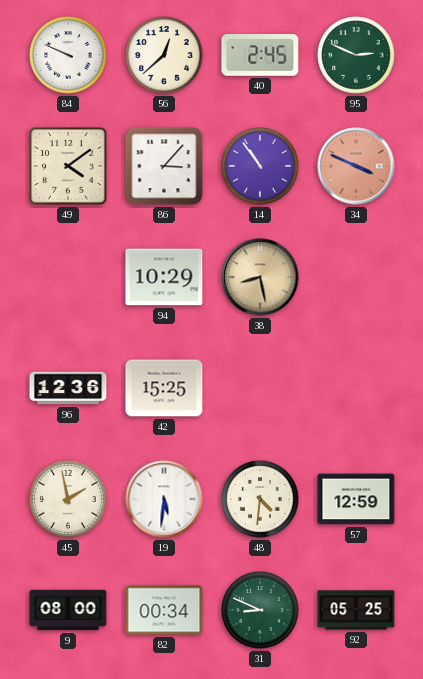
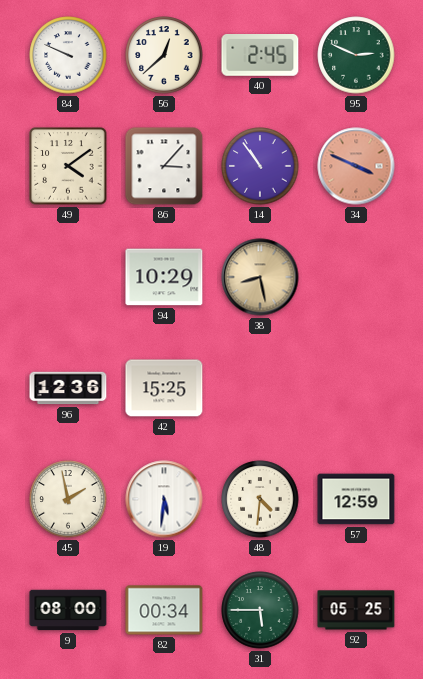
31: 8:49 -> 5:45 (260, 610)
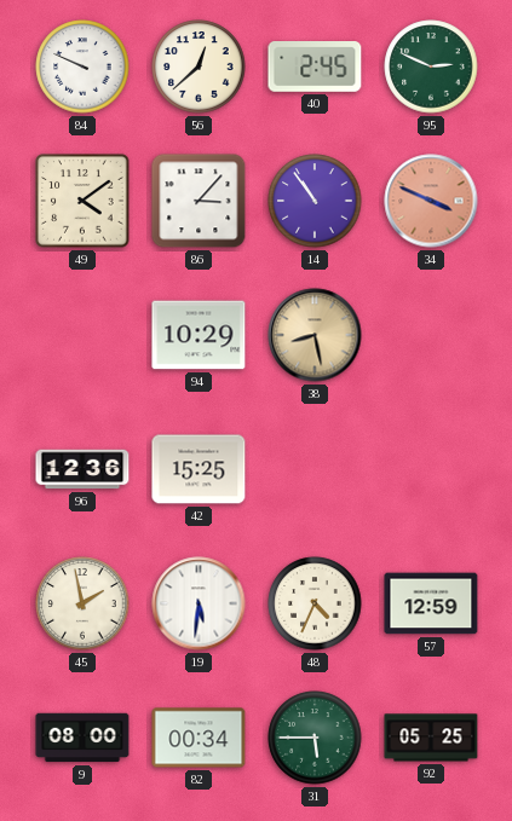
48: 4:31 -> 4:34 (315, 603)
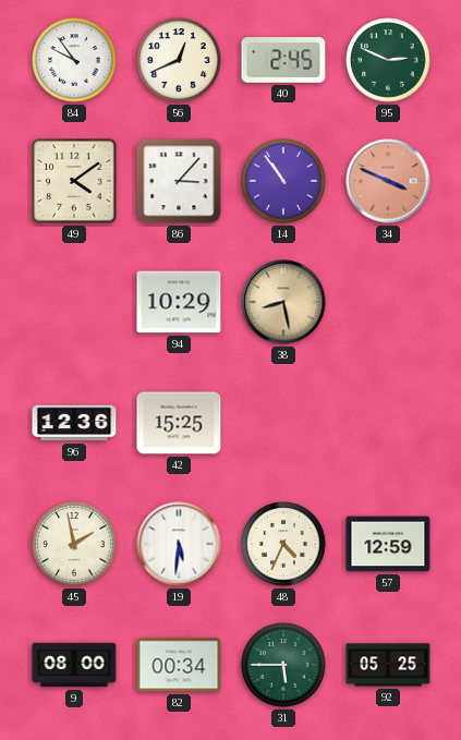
84: 9:49 -> 9:54 (74, 60)
56: 12:38 -> 12:41 (179, 60)
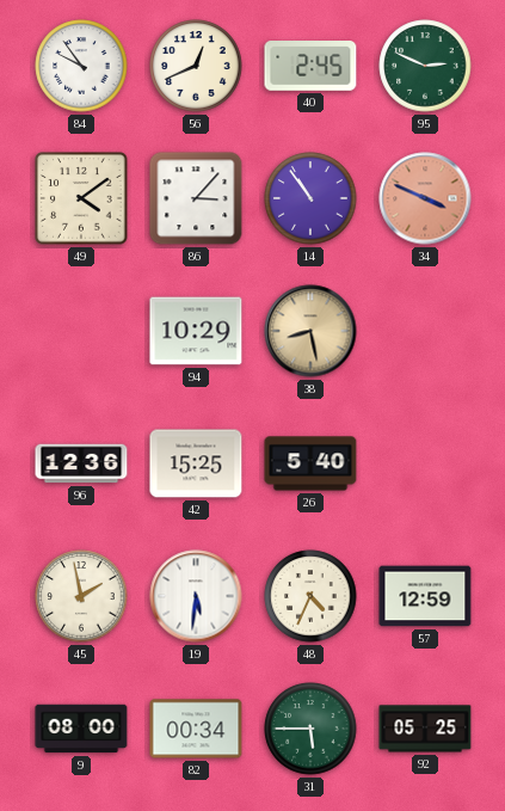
26: none -> 5:40 (310, 463)
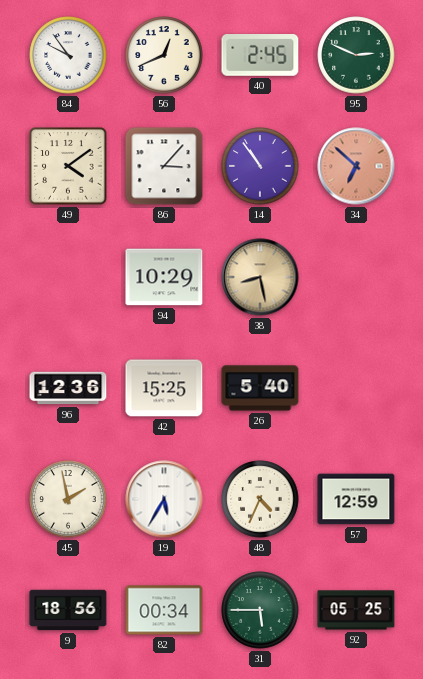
34: 3:49 -> 6:52 (356, 166)
19: 5:31 -> 5:35 (164, 499)
9: 08:00 -> 18:56 (68, 610)
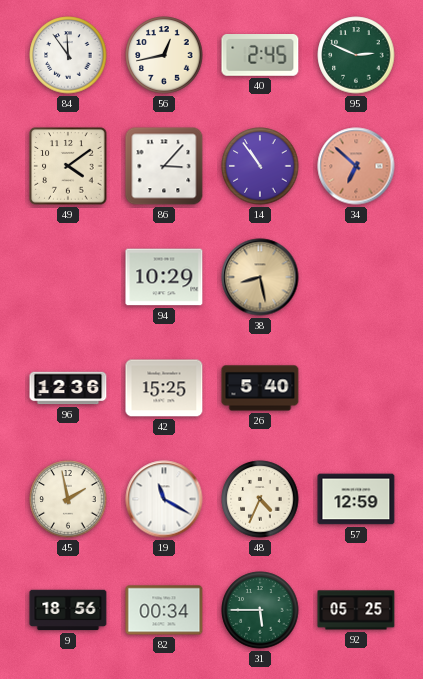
84: 9:54 -> 11:54 (68, 55)
56: 12:41 -> 12:43 (164, 55)
19: 5:35 -> 11:20 (164, 499)
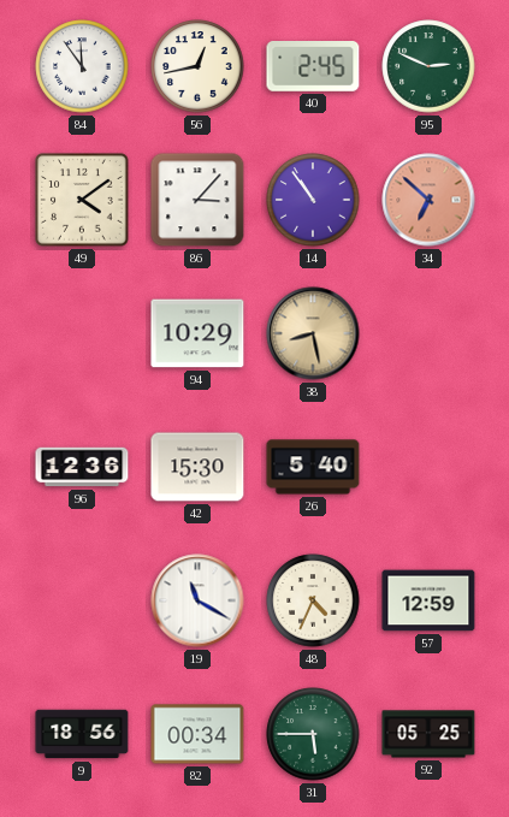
42: 15:25 -> 15:30 (197, 467)
45: 1:58 -> none (68, 499)
